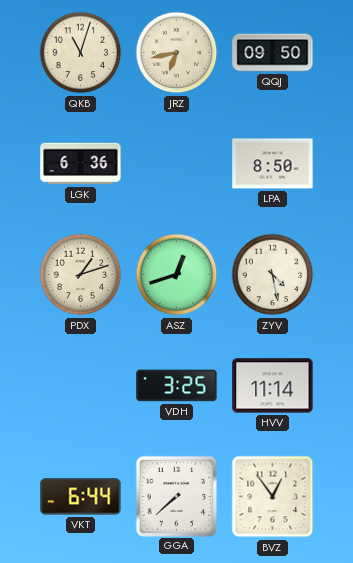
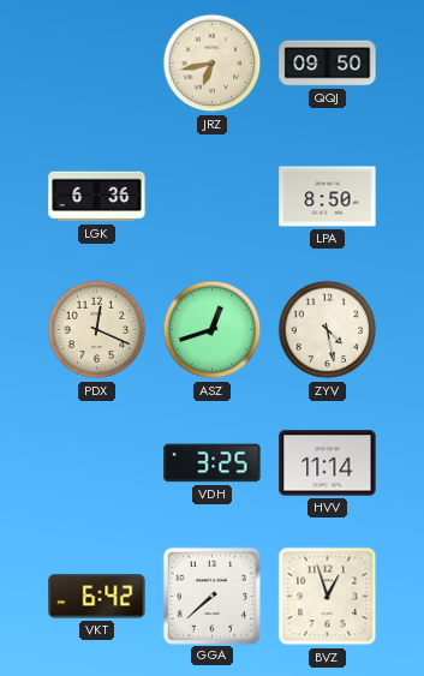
QKB: 11:03 -> none (81, 53)
PDX: 1:12 -> 12:19 (97, 330)
VKT: 6:44 -> 6:42 (97, 597)
BVZ: 12:54 -> 12:57 (328, 597)
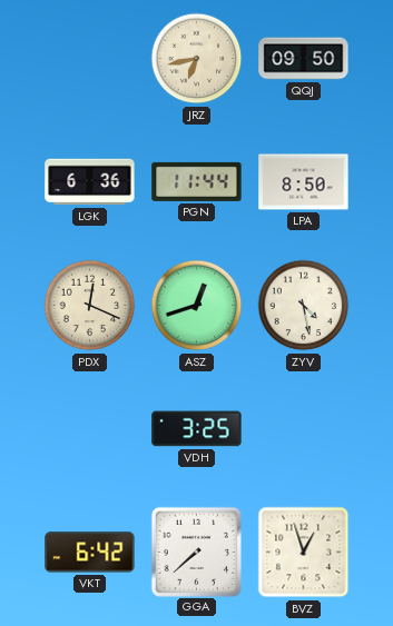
PGN: none -> 11:44 (197, 181)
HVV: 11:14 -> none (328, 463)
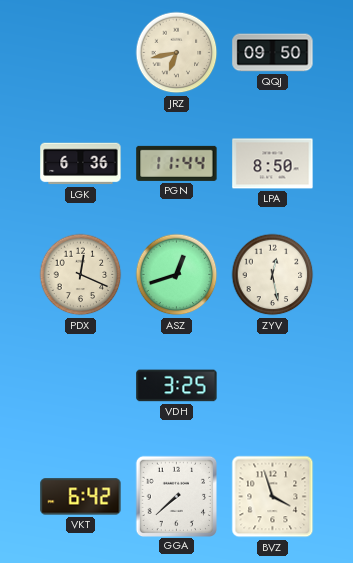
ZYV: 4:28 -> 12:28 (273, 275)
BVZ: 12:57 -> 3:57 (273, 497)
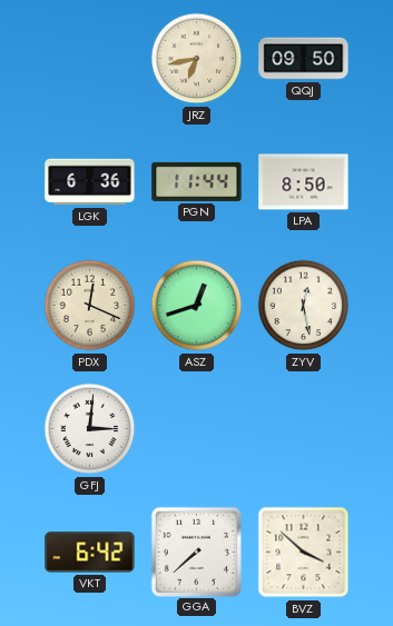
GFJ: none -> 3:01 (90, 429)
VDH: 3:25 -> none (177, 386)
BVZ: 3:57 -> 3:52 (304, 553)
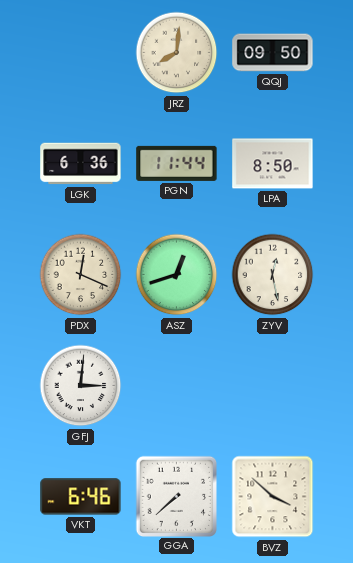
JRZ: 6:43 -> 8:01 (177, 53)
VKT: 6:42 -> 6:46 (81, 497)
